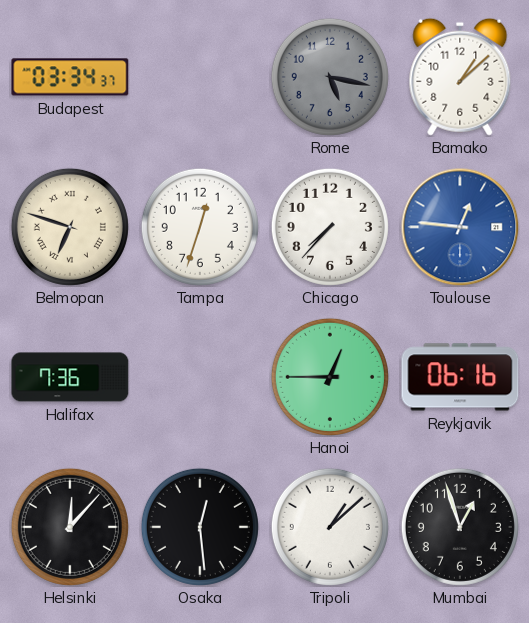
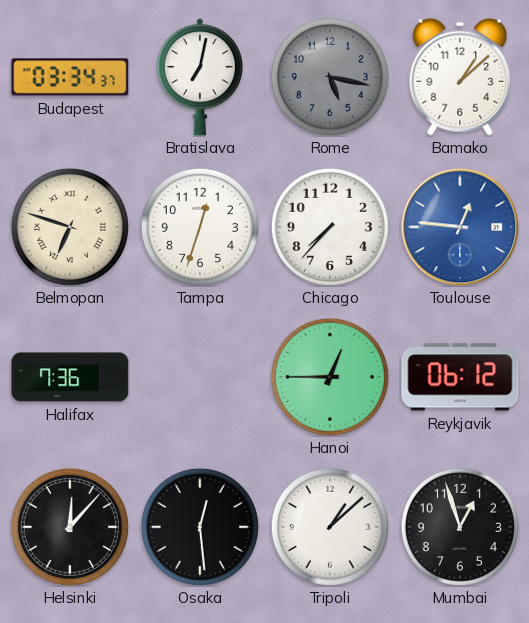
Bratislava: none -> 7:02 (200, 77)
Reykjavik: 06:16 -> 06:12 (460, 377)
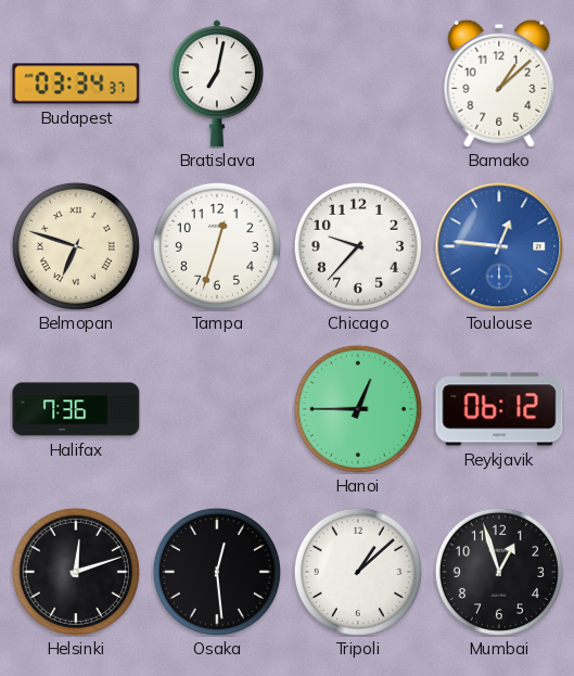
Rome: 5:17 -> none (330, 77)
Chicago: 7:37 -> 9:37 (358, 246)
Helsinki: 12:07 -> 12:12 (76, 572)
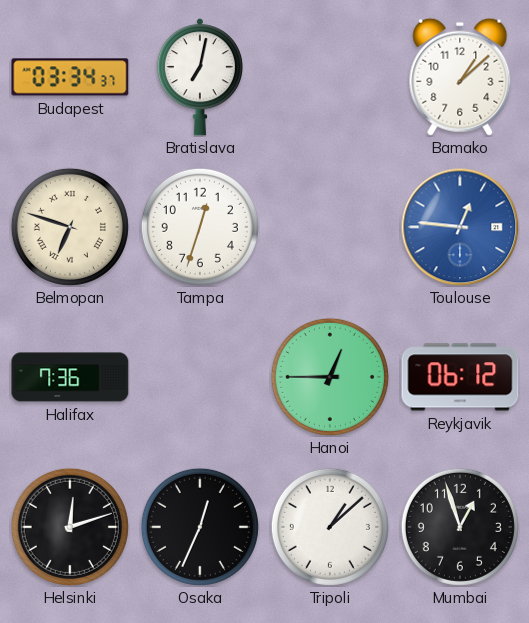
Chicago: 9:37 -> none (358, 246)
Osaka: 12:29 -> 12:34 (200, 527)
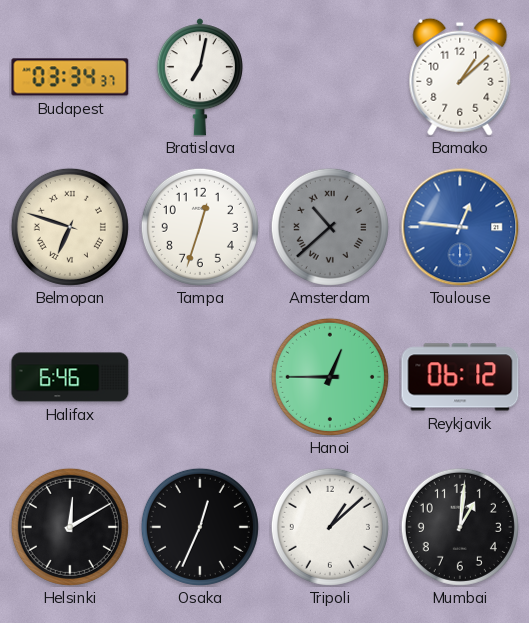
Amsterdam: none -> 10:38 (330, 227)
Halifax: 7:36 -> 6:46 (70, 377)
Helsinki: 12:12 -> 12:10 (70, 527)
Mumbai: 12:57 -> 1:01 (460, 527)
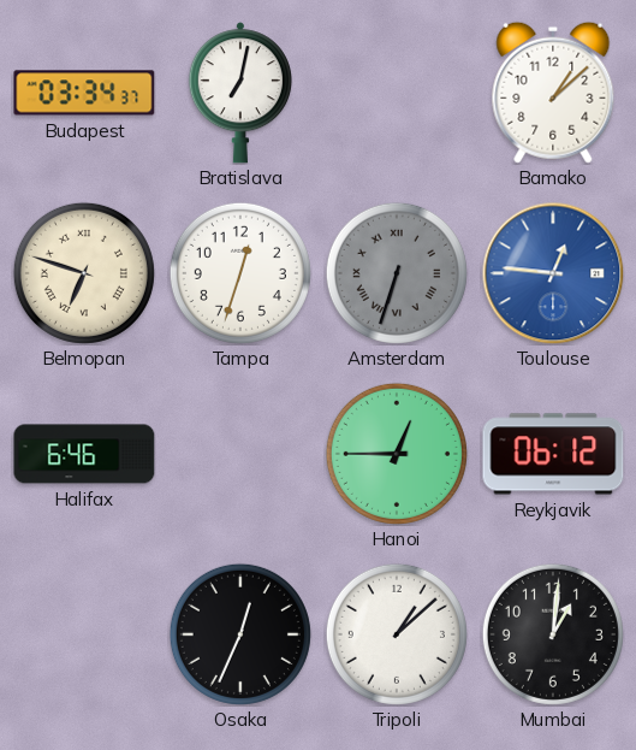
Amsterdam: 10:38 -> 6:33 (397, 273)
Helsinki: 12:10 -> none (70, 527)
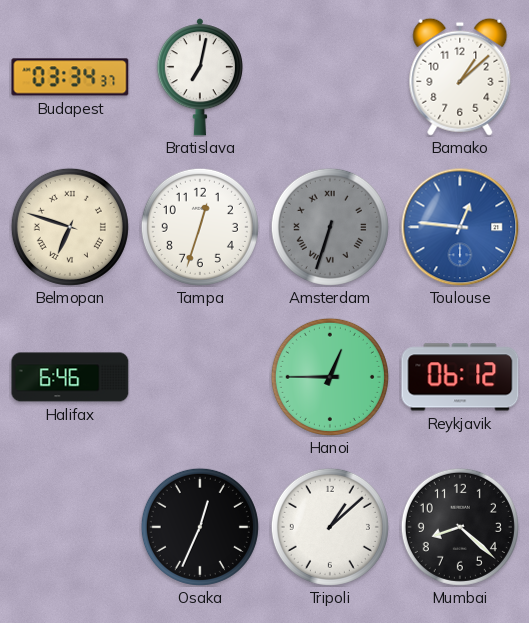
Mumbai: 1:01 -> 8:22 (460, 527)
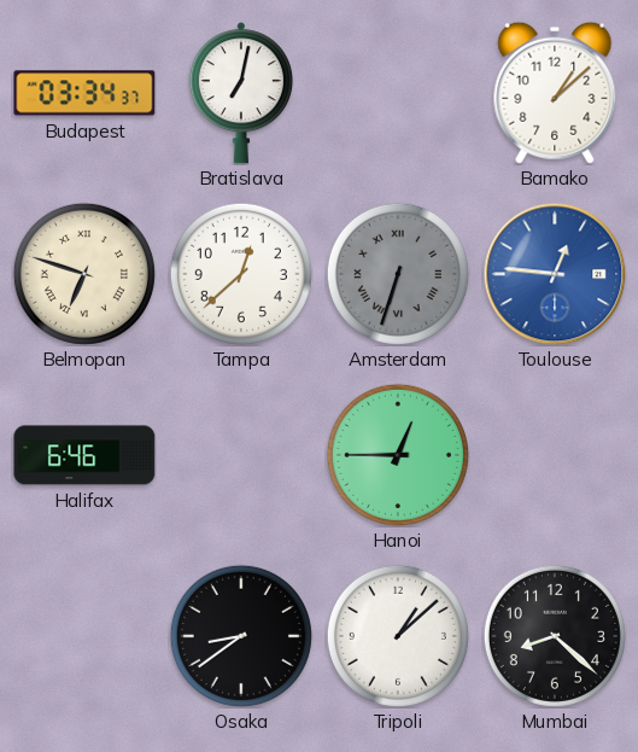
Tampa: 12:33 -> 12:38 (241, 274)
Reykjavik: 06:12 -> none (460, 377)
Osaka: 12:34 -> 8:39 (241, 636)
